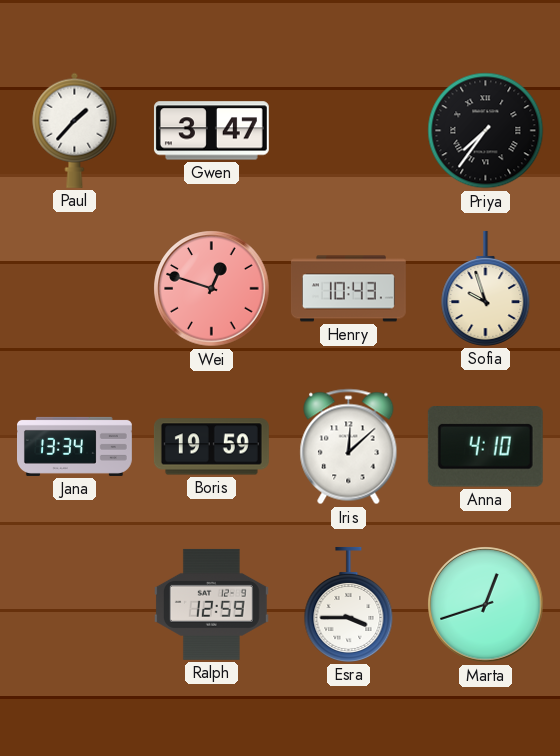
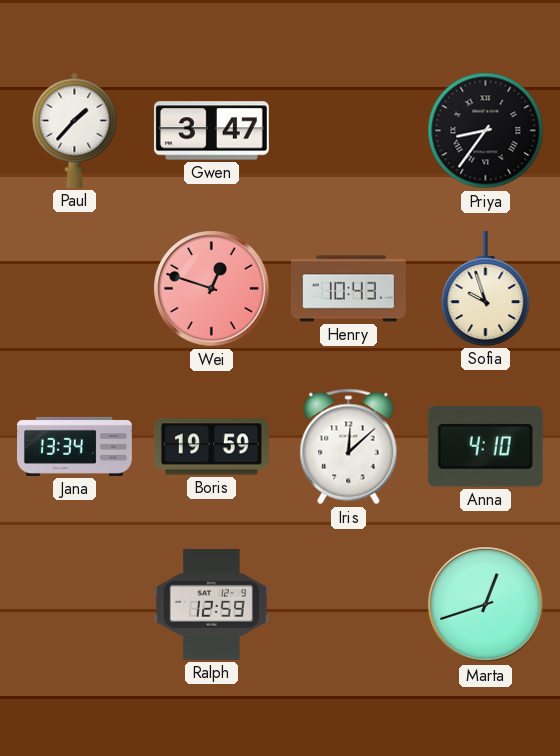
Priya: 7:36 -> 8:36 (486, 131)
Esra: 3:45 -> none (349, 604)
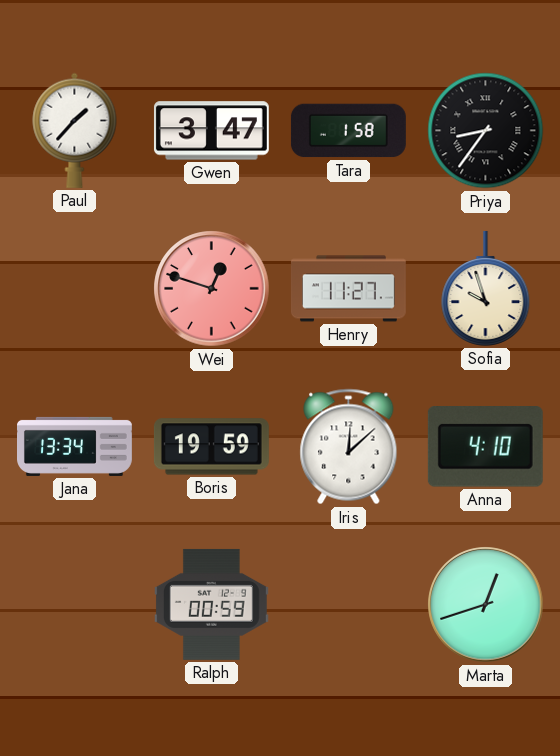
Tara: none -> 1:58 (348, 131)
Henry: 10:43 -> 11:27 (348, 289)
Ralph: 12:59 -> 00:59 (211, 604)
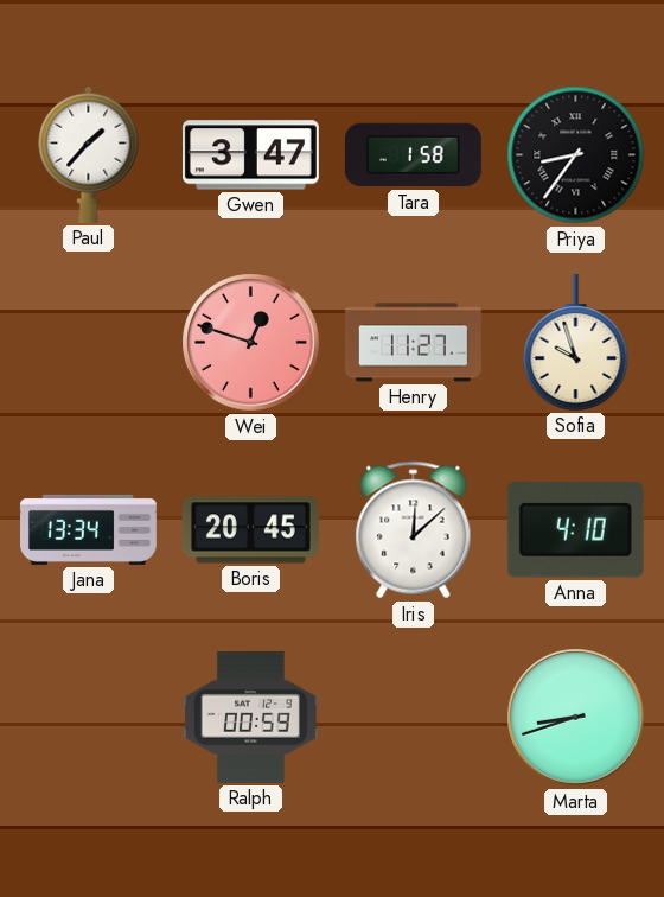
Boris: 19:59 -> 20:45 (250, 530)
Marta: 12:42 -> 8:42 (576, 718)
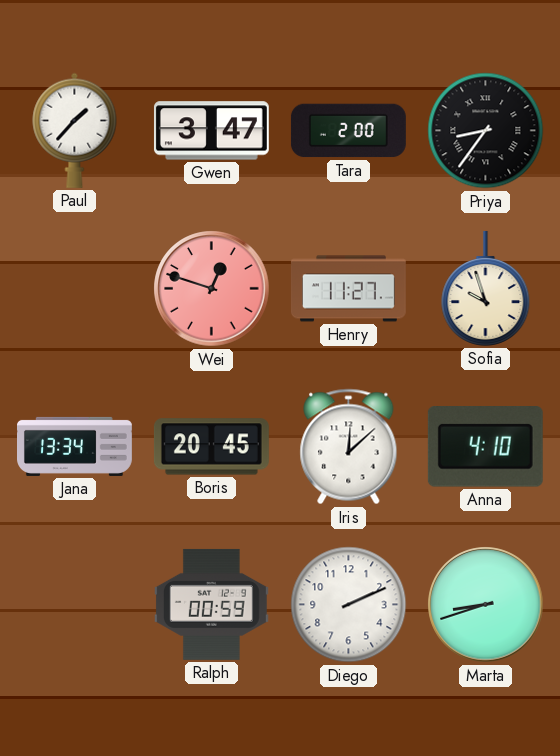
Tara: 1:58 -> 2:00 (348, 131)
Diego: none -> 2:11 (349, 605)
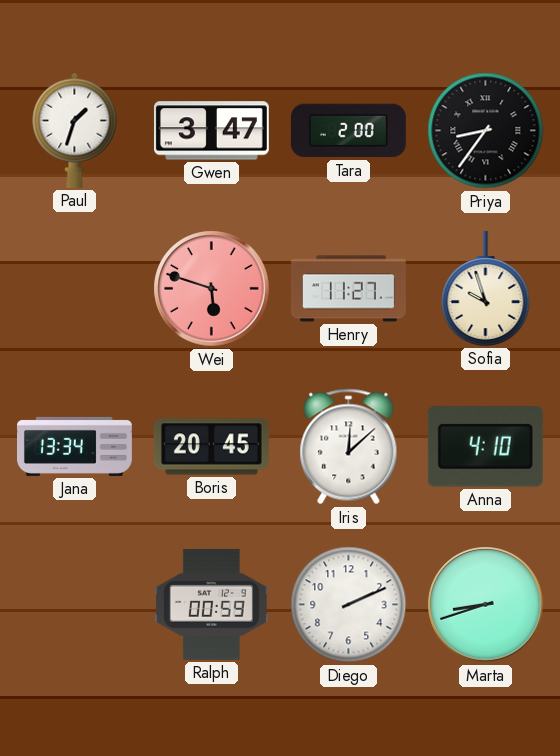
Paul: 1:37 -> 1:33 (75, 130)
Wei: 12:48 -> 5:48 (212, 289)
